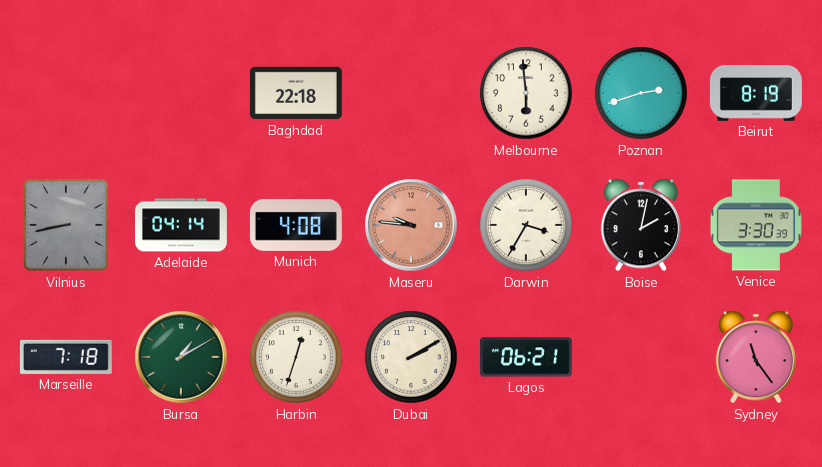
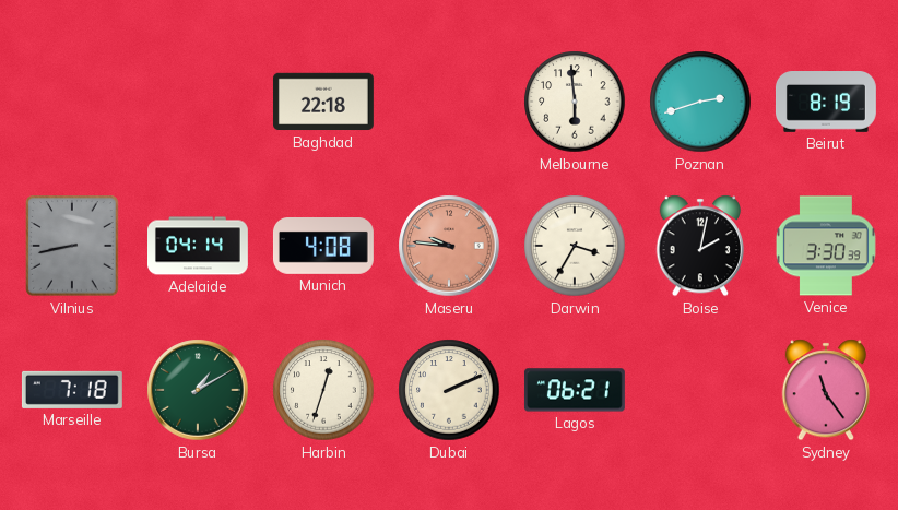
Dubai: 2:10 -> 2:11 (449, 390)
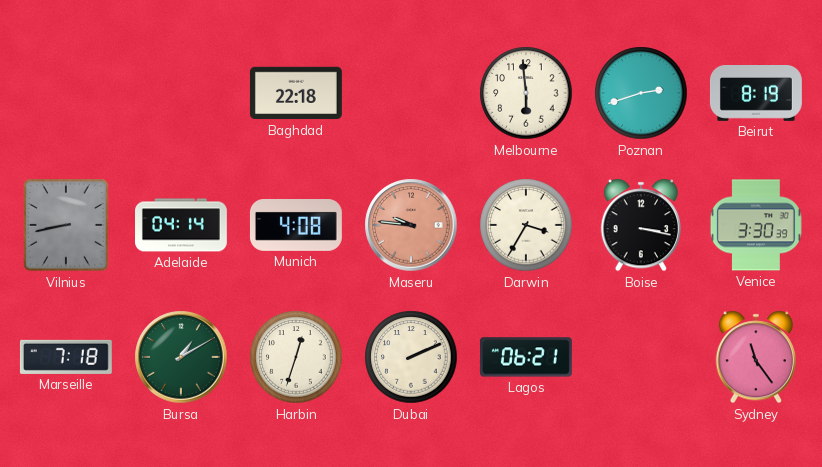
Boise: 2:02 -> 3:17 (641, 225)
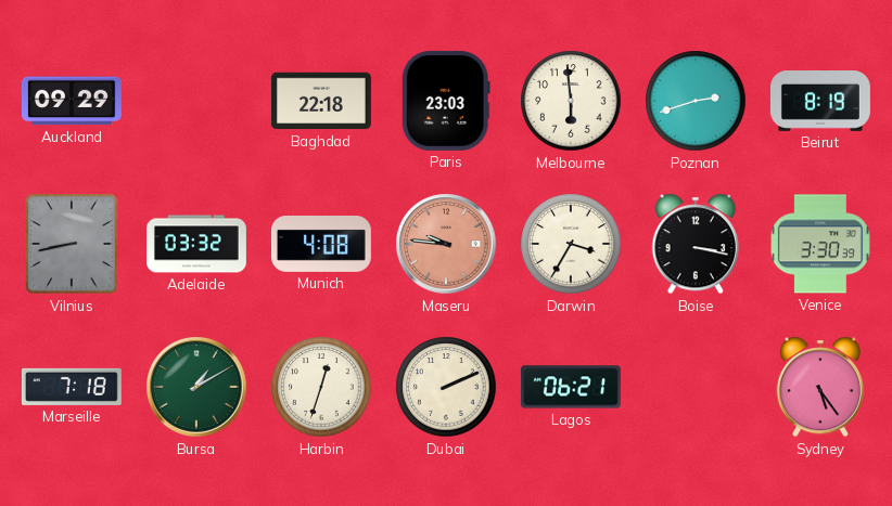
Auckland: none -> 09:29 (72, 101)
Paris: none -> 23:03 (446, 101)
Adelaide: 04:14 -> 03:32 (197, 244)
Sydney: 11:24 -> 5:24 (820, 387)
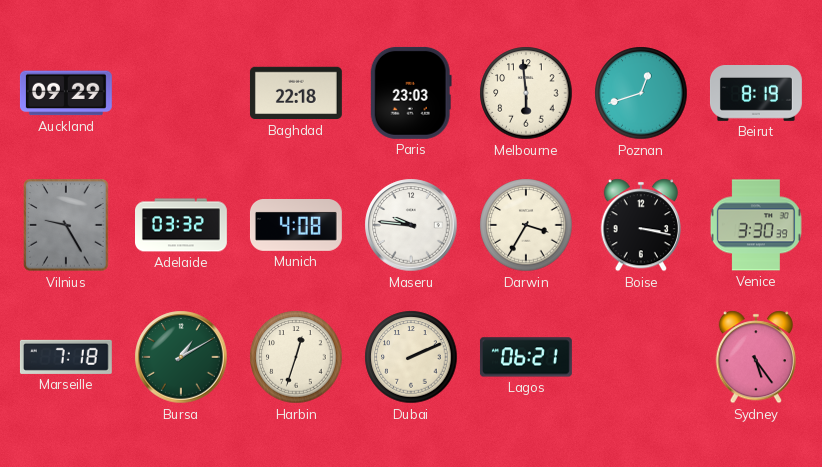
Poznan: 2:42 -> 12:42 (641, 93)
Vilnius: 8:43 -> 9:25 (66, 225)
Maseru dial: salmon -> white (411, 225)
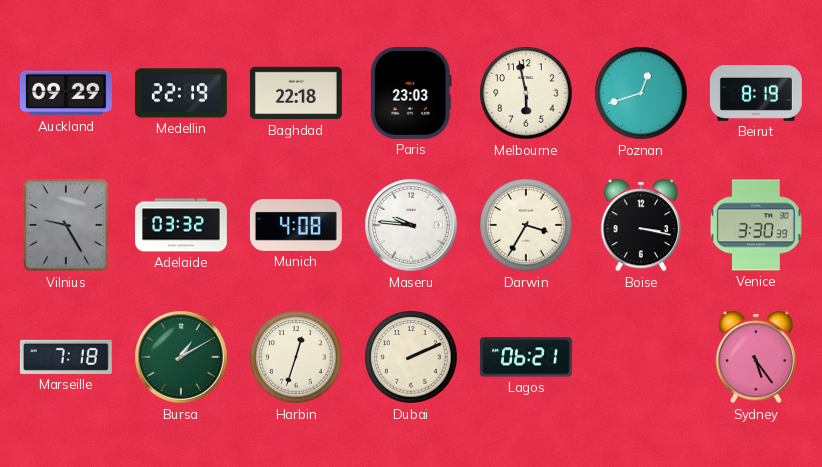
Medellin: none -> 22:19 (181, 93)
Melbourne: 5:59 -> 5:58 (526, 93)
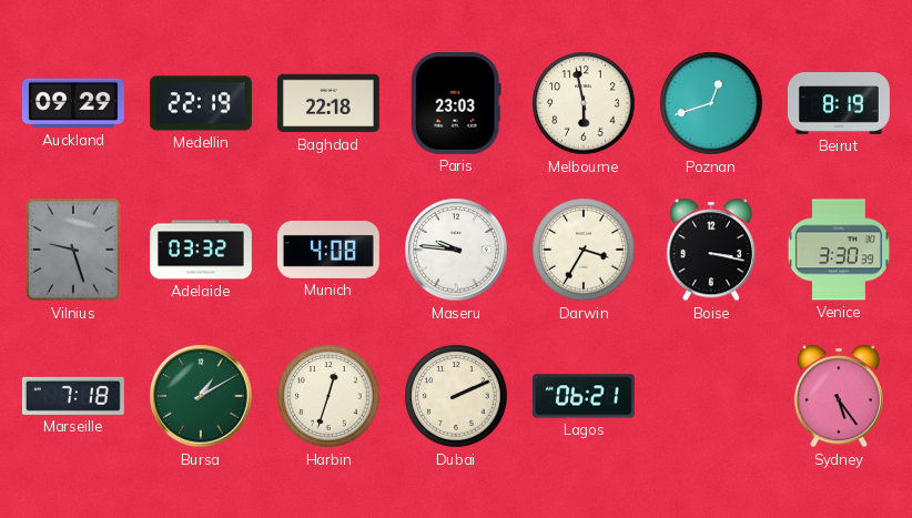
Vilnius: 9:25 -> 9:27 (73, 250)
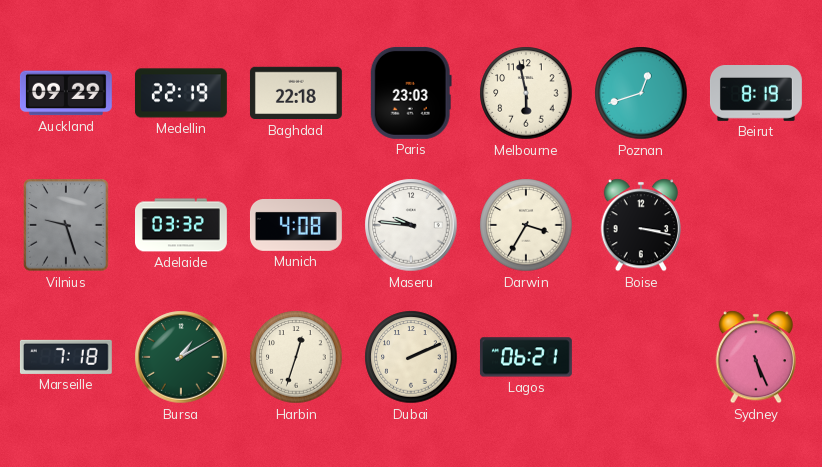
Venice: 3:30 -> none (839, 250)
Sydney: 5:24 -> 5:26 (756, 357)
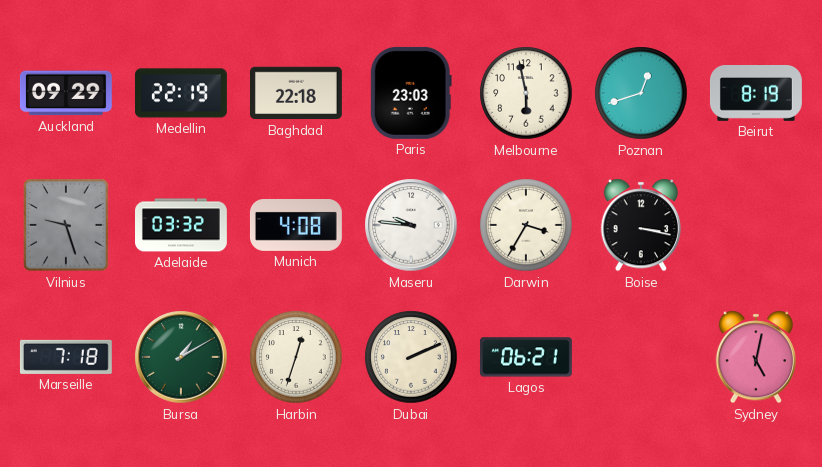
Sydney: 5:26 -> 5:02 (756, 357)
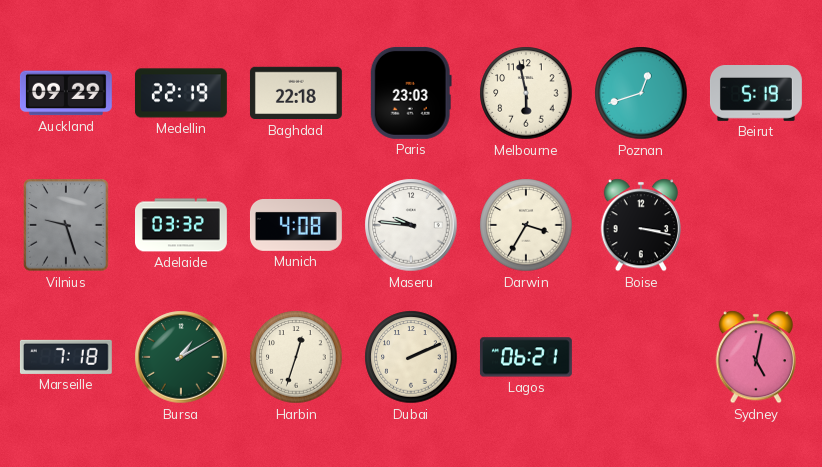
Beirut: 8:19 -> 5:19 (756, 94)
